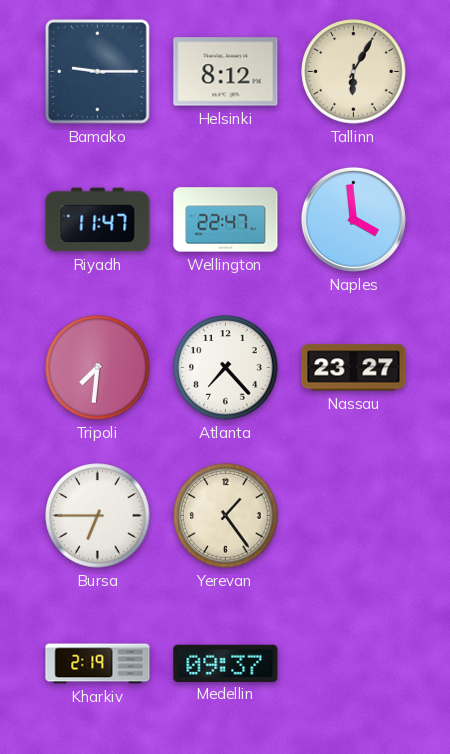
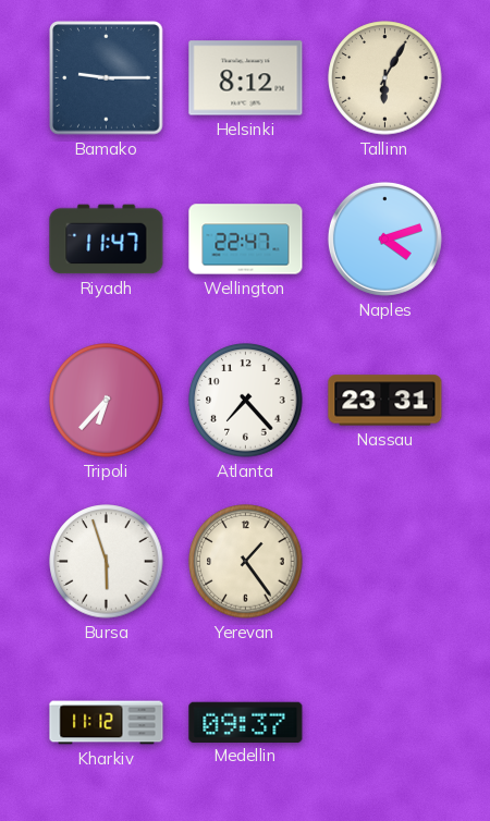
Naples: 3:59 -> 4:12 (384, 238)
Tripoli: 7:31 -> 6:37 (107, 401)
Nassau: 23:27 -> 23:31 (385, 401)
Bursa: 6:45 -> 5:57 (107, 562)
Kharkiv: 2:19 -> 11:12 (107, 723)
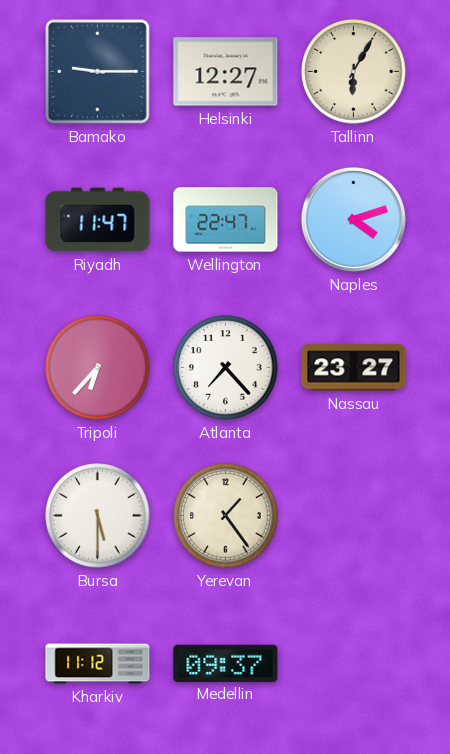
Helsinki: 8:12 -> 12:27 (226, 72)
Nassau: 23:31 -> 23:27 (354, 368)
Bursa: 5:57 -> 5:30 (98, 516)
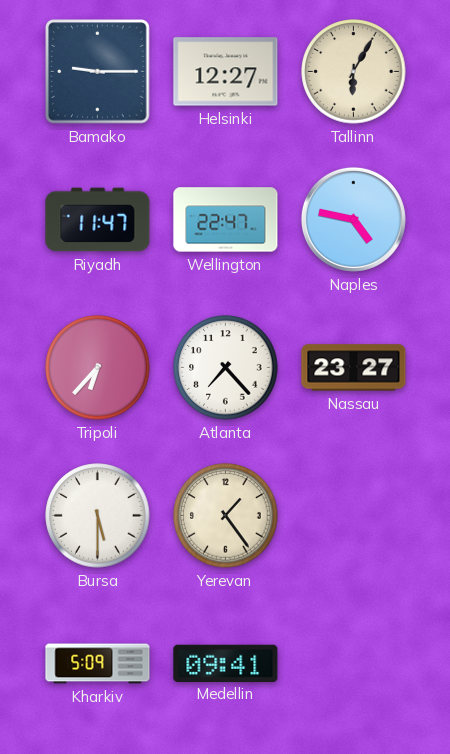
Naples: 4:12 -> 4:47 (353, 219)
Kharkiv: 11:12 -> 5:09 (98, 664)
Medellin: 09:37 -> 09:41 (226, 663)
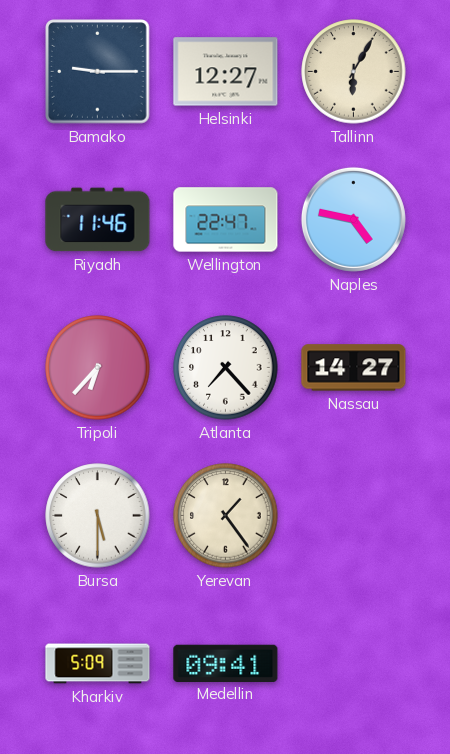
Riyadh: 11:47 -> 11:46 (98, 220)
Nassau: 23:27 -> 14:27 (354, 368)
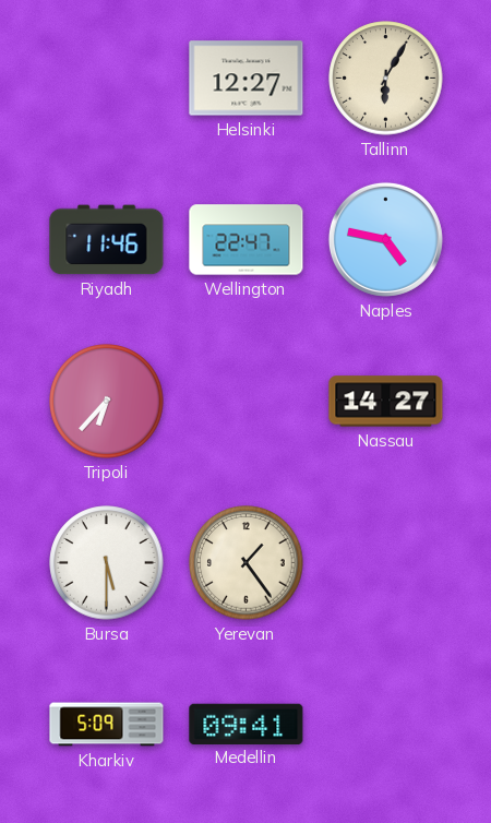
Bamako: 9:15 -> none (98, 72)
Atlanta: 7:23 -> none (226, 368)
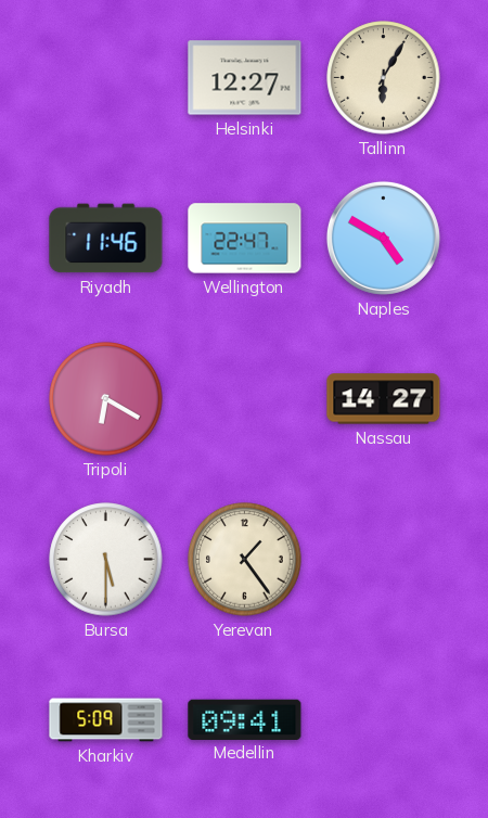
Naples: 4:47 -> 4:50 (383, 238)
Tripoli: 6:37 -> 6:20 (106, 399)
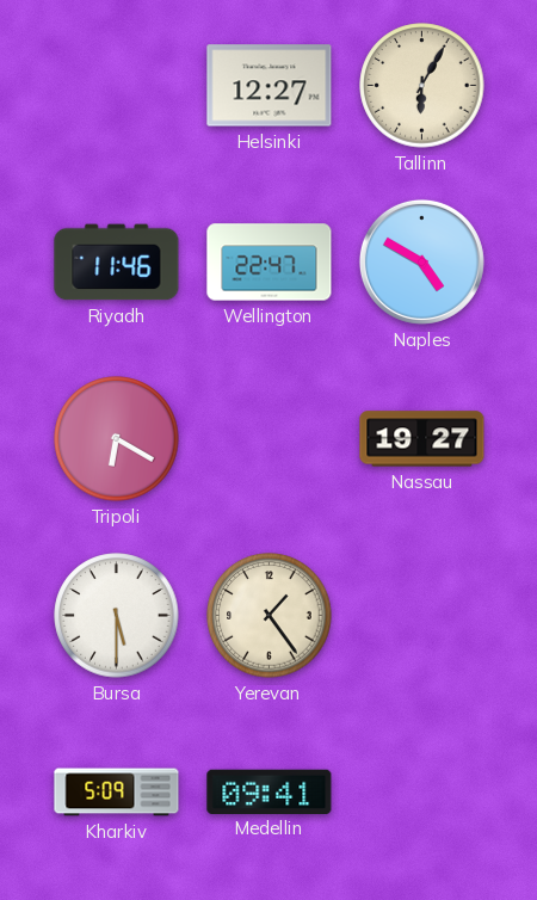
Nassau: 14:27 -> 19:27 (422, 439)
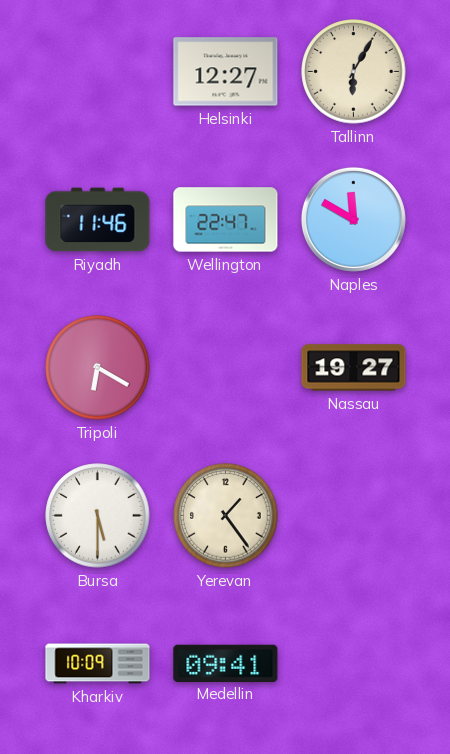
Naples: 4:50 -> 11:50 (353, 219)
Kharkiv: 5:09 -> 10:09 (98, 664)
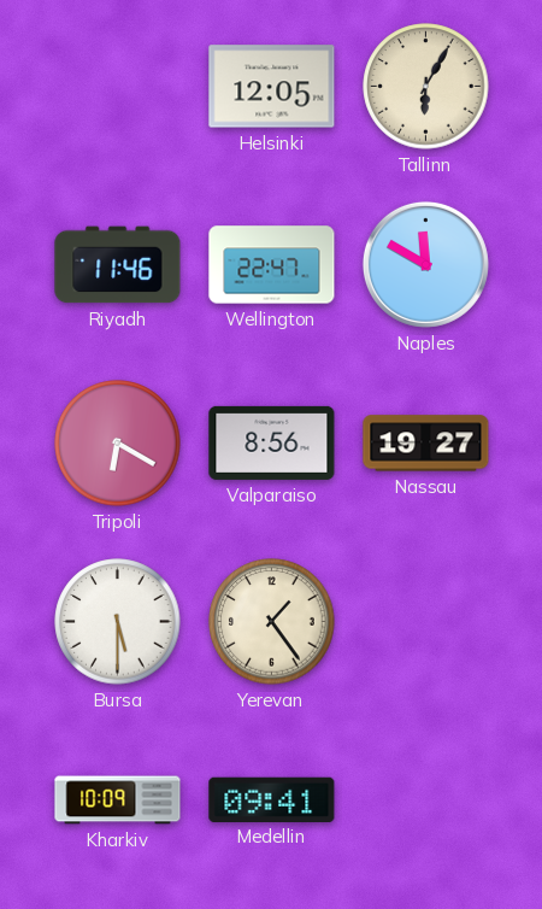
Helsinki: 12:27 -> 12:05 (272, 87)
Valparaiso: none -> 8:56 (272, 442)
